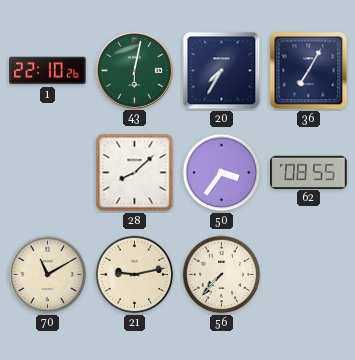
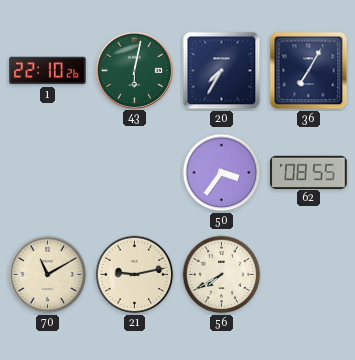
28: 8:08 -> none (135, 173)
56: 7:37 -> 7:40 (222, 275)
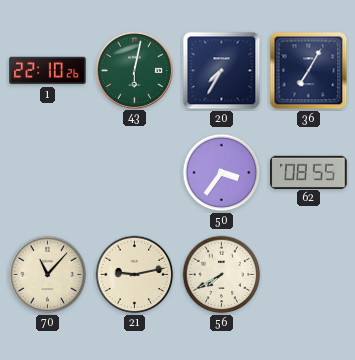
70: 11:10 -> 11:07 (48, 275)
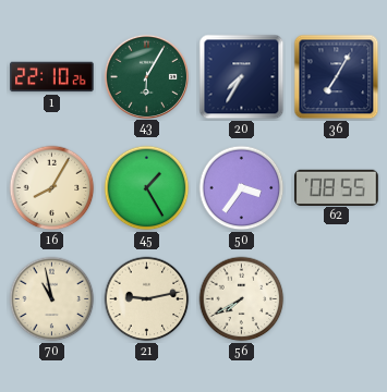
43: 6:02 -> 6:05 (146, 76)
16: none -> 8:05 (52, 188)
45: none -> 1:25 (147, 188)
70: 11:07 -> 10:58 (52, 299)
